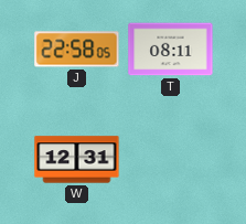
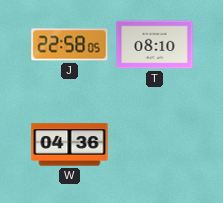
T: 08:11 -> 08:10 (155, 45)
W: 12:31 -> 04:36 (70, 145)
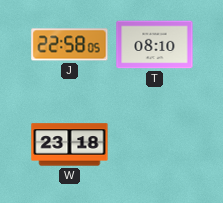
W: 04:36 -> 23:18 (70, 145)
